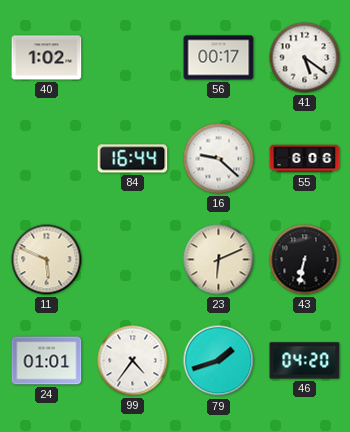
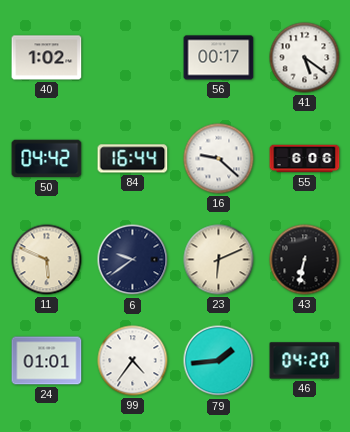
50: none -> 04:42 (47, 159)
6: none -> 9:39 (133, 260)
79: 1:42 -> 1:44 (219, 361)
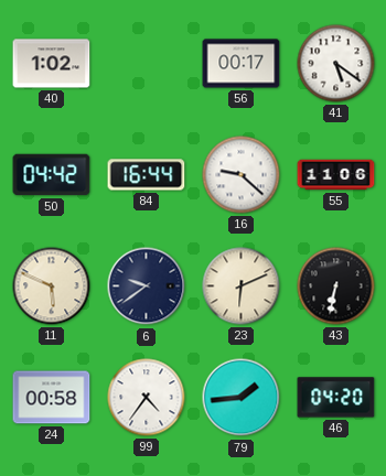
55: 6:06 -> 11:06 (336, 175)
24: 01:01 -> 00:58 (52, 398)
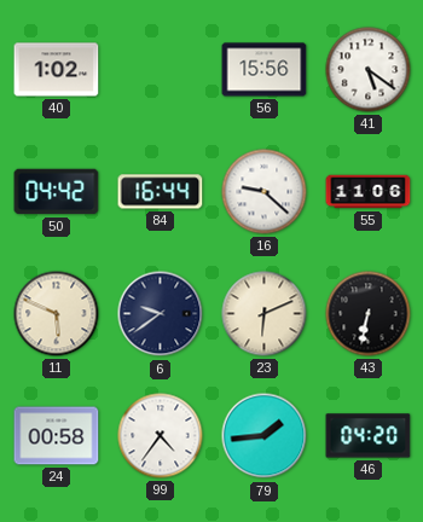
56: 00:17 -> 15:56 (265, 70)
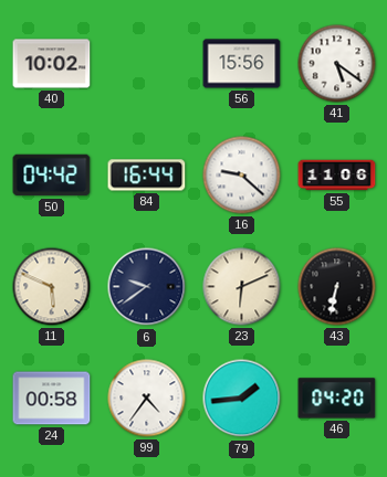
40: 1:02 -> 10:02 (52, 64)
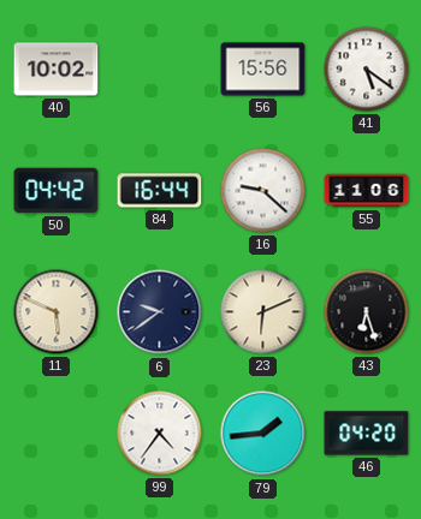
43: 6:32 -> 6:27 (367, 312)
24: 00:58 -> none (52, 399)
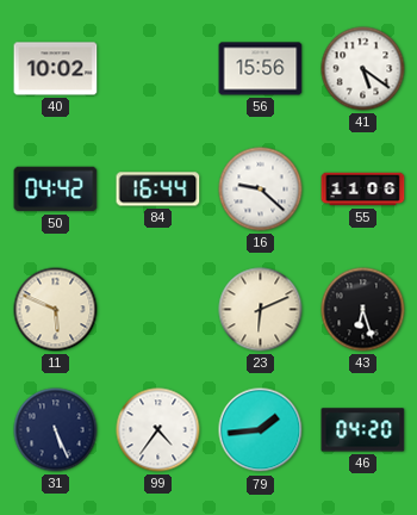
6: 9:39 -> none (160, 312)
31: none -> 5:26 (56, 430)
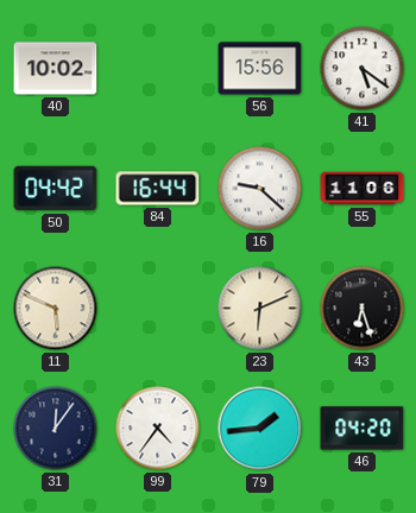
31: 5:26 -> 12:06 (56, 429)
